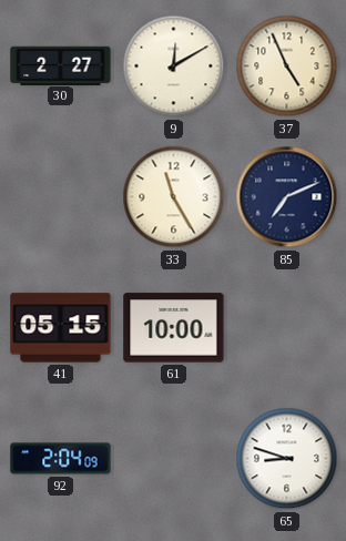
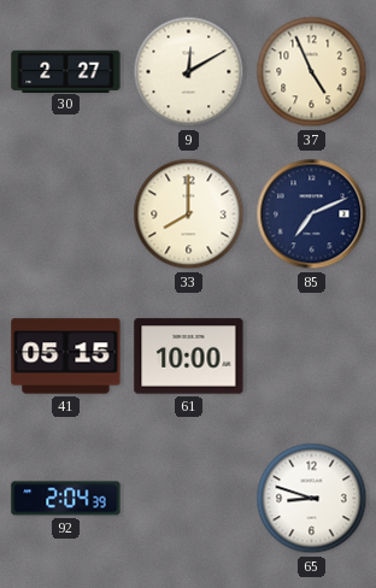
33: 11:25 -> 8:00 (189, 214)
92: 2:04:09 -> 2:04:39 (66, 499)
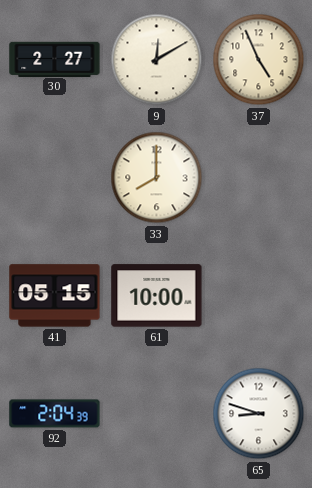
85: 7:11 -> none (312, 214)
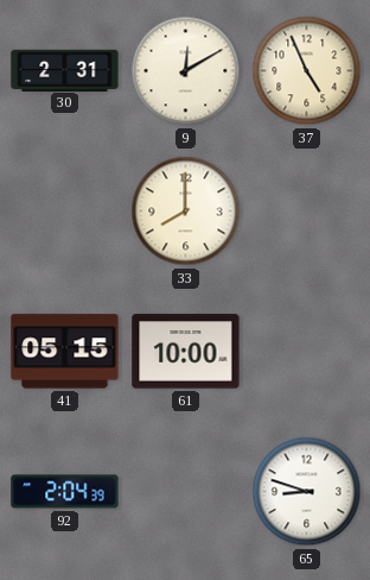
30: 2:27 -> 2:31 (65, 70)
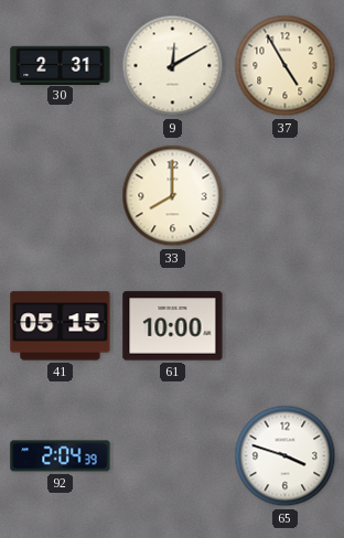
37: 4:56 -> 4:55 (286, 66)
65: 8:48 -> 3:48 (286, 456)
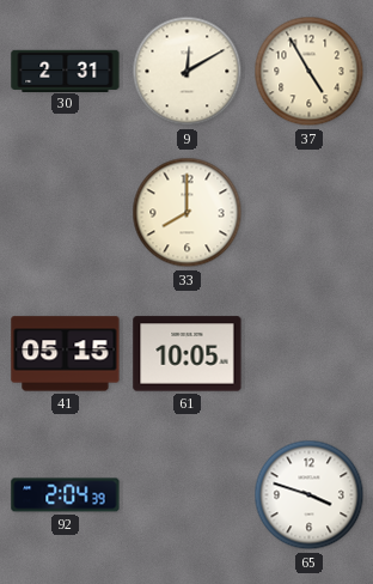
61: 10:00 -> 10:05 (188, 354)
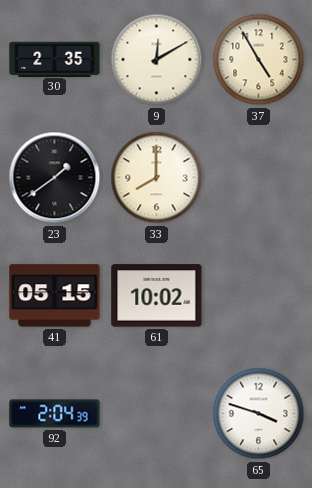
30: 2:31 -> 2:35 (55, 59)
23: none -> 1:39 (55, 178)
61: 10:05 -> 10:02 (157, 296)
